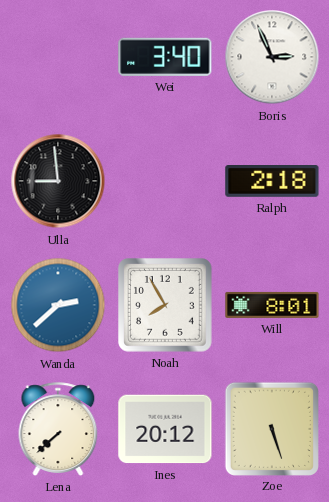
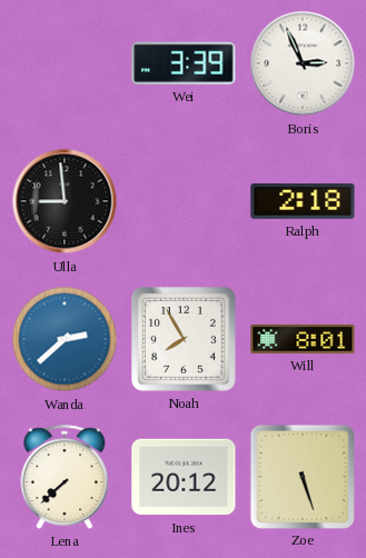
Wei: 3:40 -> 3:39 (184, 63)
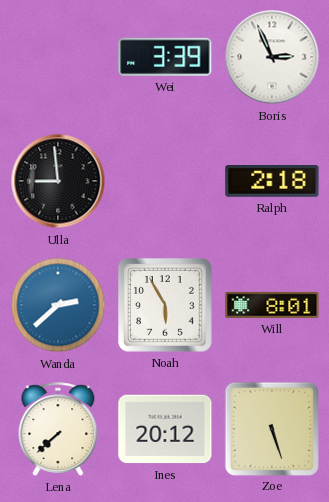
Noah: 7:55 -> 5:55 (166, 306)
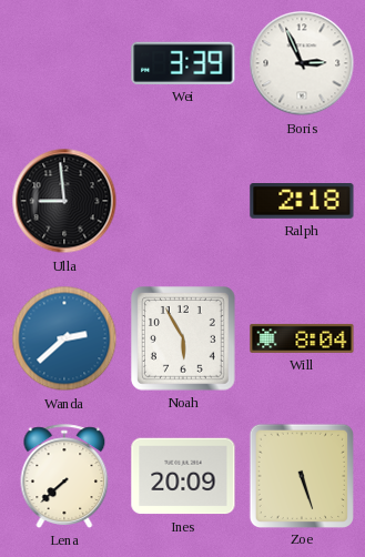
Will: 8:01 -> 8:04 (302, 338)
Ines: 20:12 -> 20:09 (183, 476)
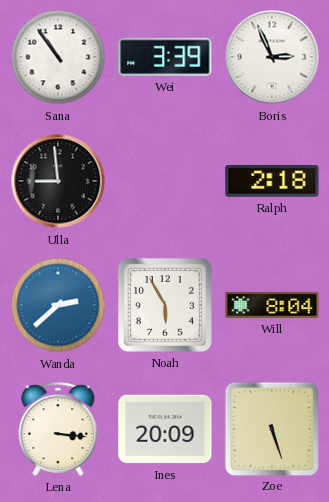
Sana: none -> 10:54 (58, 57)
Lena: 7:38 -> 3:16 (58, 429)
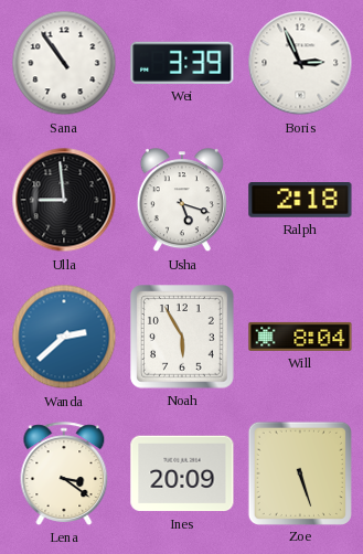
Usha: none -> 5:18 (182, 201)
Lena: 3:16 -> 3:21 (64, 473)
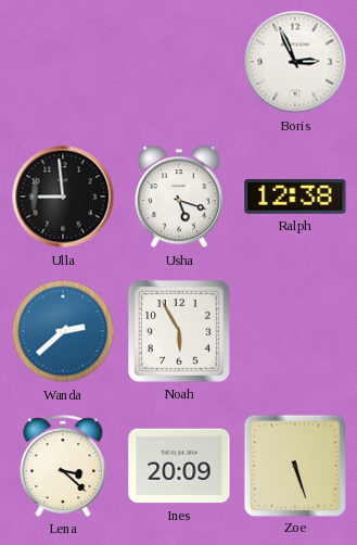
Sana: 10:54 -> none (64, 63)
Wei: 3:39 -> none (182, 63)
Ralph: 2:18 -> 12:38 (295, 198)
Will: 8:04 -> none (300, 337)
Lena: 3:21 -> 3:22 (63, 466)
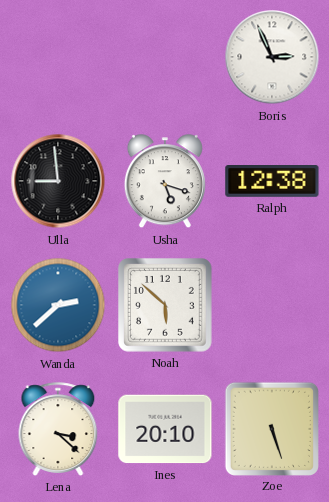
Noah: 5:55 -> 5:52 (166, 306)
Ines: 20:09 -> 20:10 (165, 429)
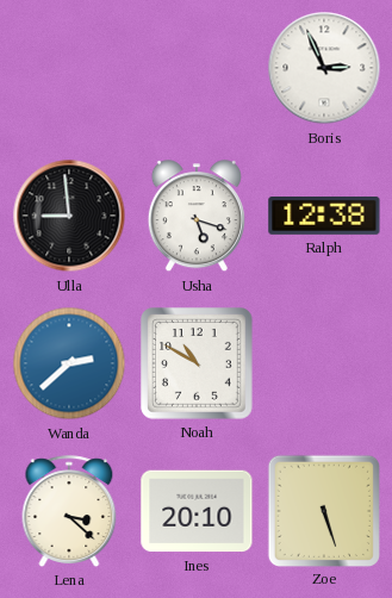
Noah: 5:52 -> 10:50 (198, 365)
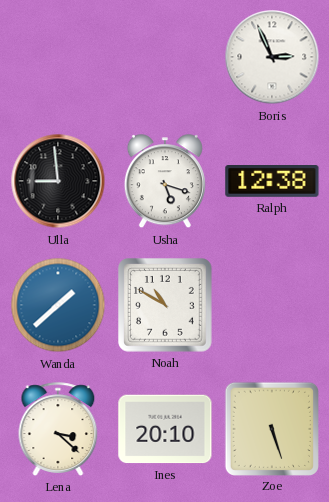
Wanda: 2:38 -> 1:38 (58, 305)
